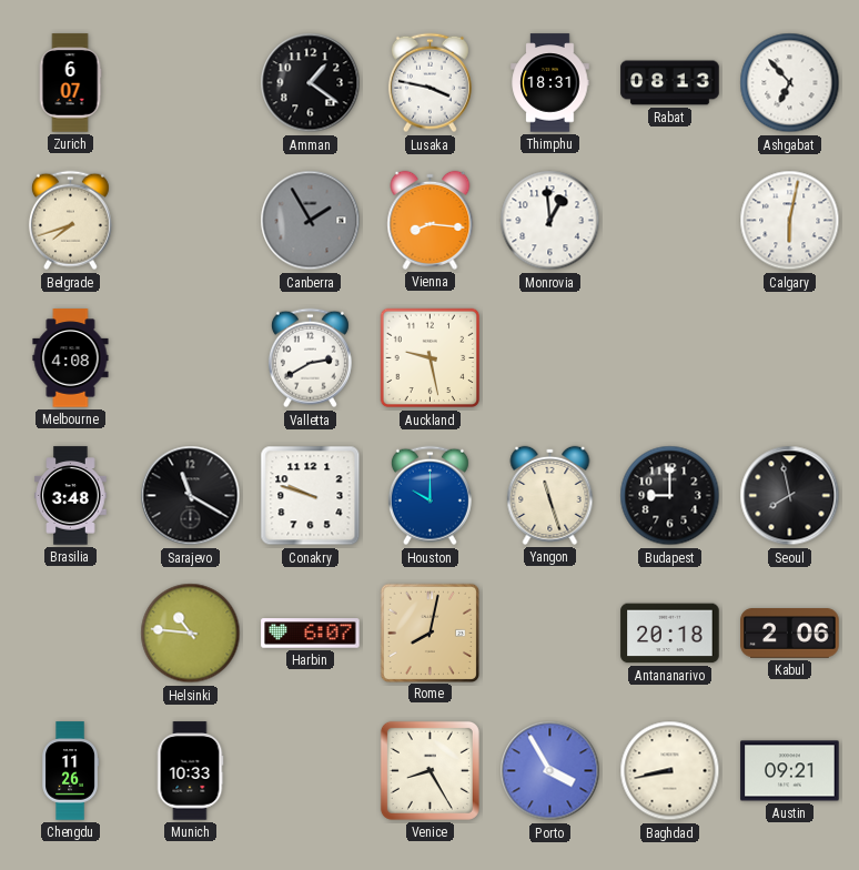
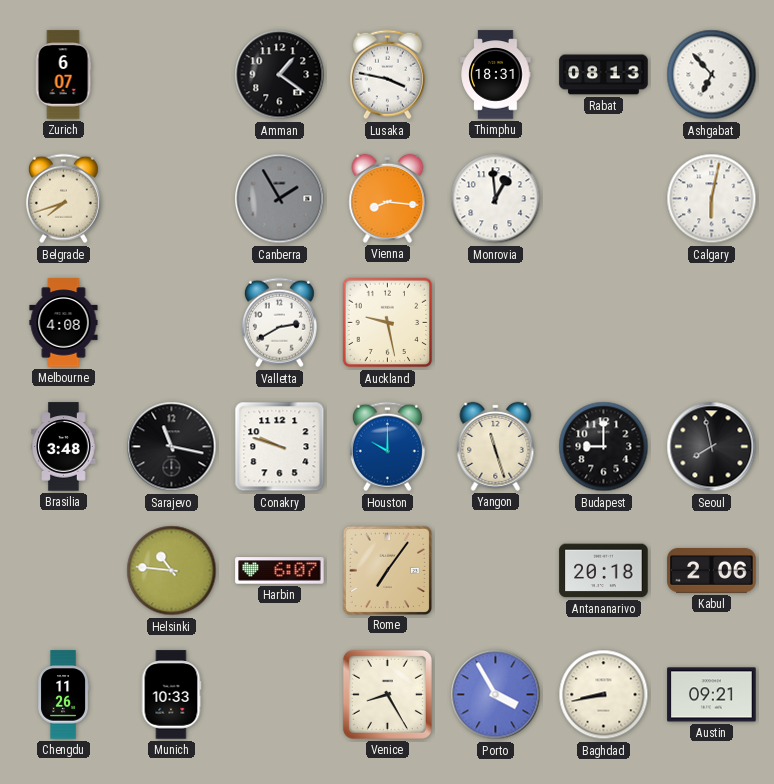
Sarajevo: 11:20 -> 11:17 (172, 447)
Rome: 8:02 -> 7:06 (387, 570)
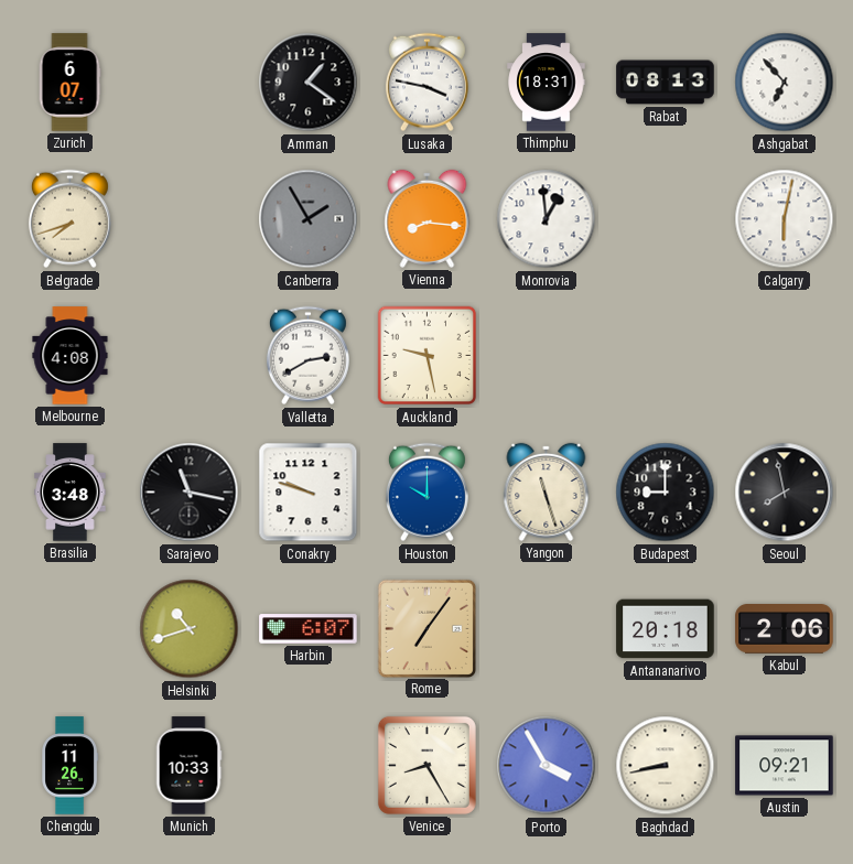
Helsinki: 10:46 -> 10:42 (190, 629)
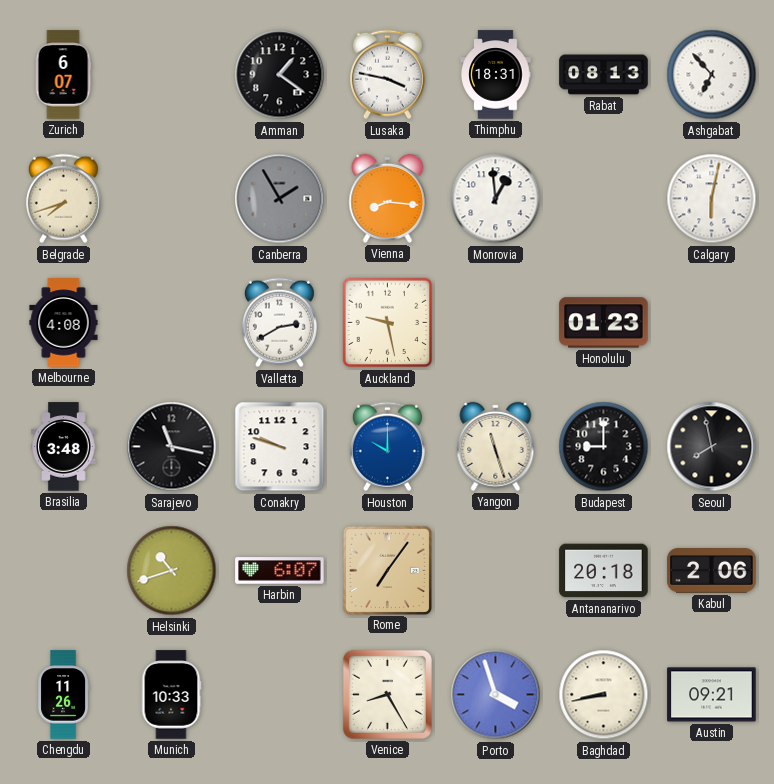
Honolulu: none -> 01:23 (604, 323)
Porto: 3:55 -> 3:57 (496, 695)
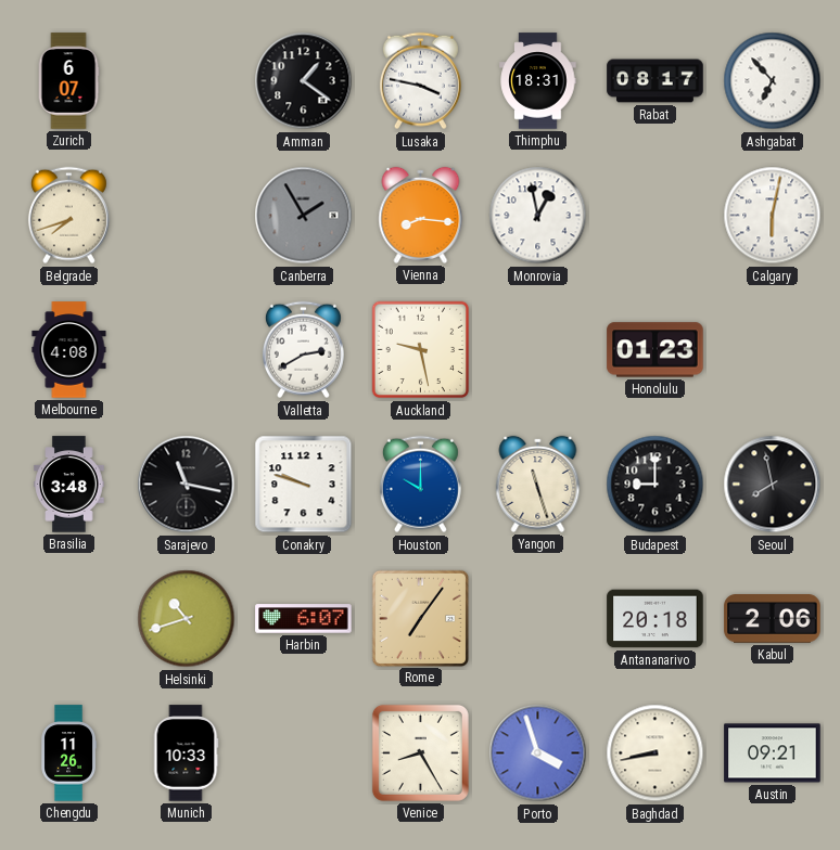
Rabat: 08:13 -> 08:17 (656, 81)
Monrovia: 12:59 -> 12:58 (538, 216)
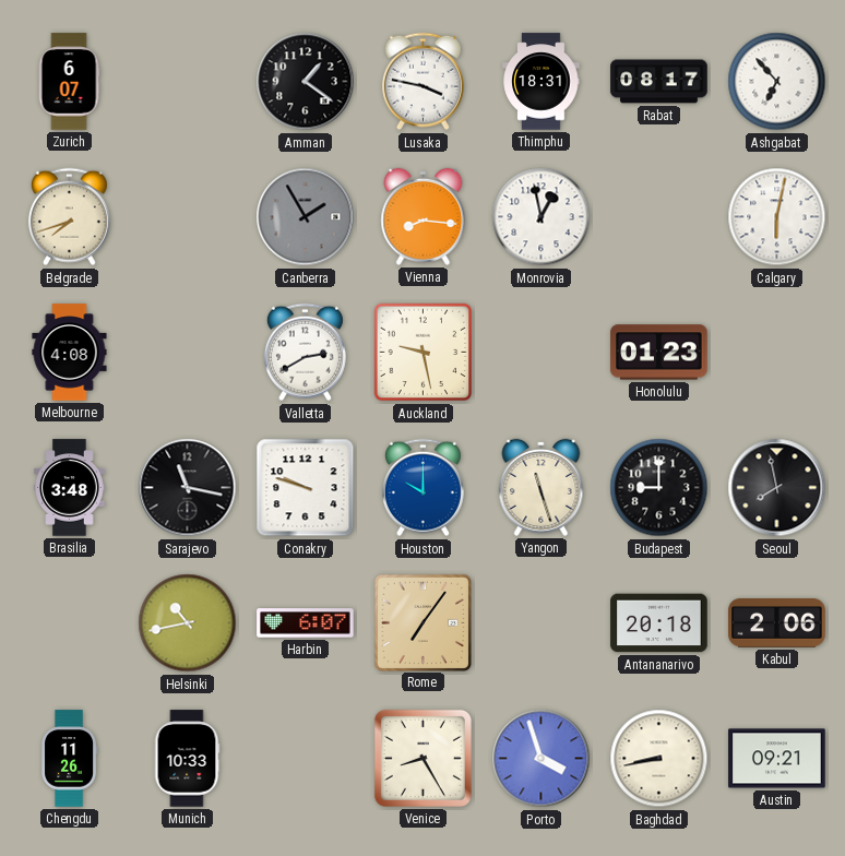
Helsinki: 10:42 -> 10:43 (188, 623)
